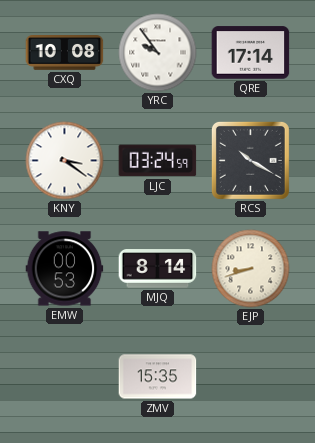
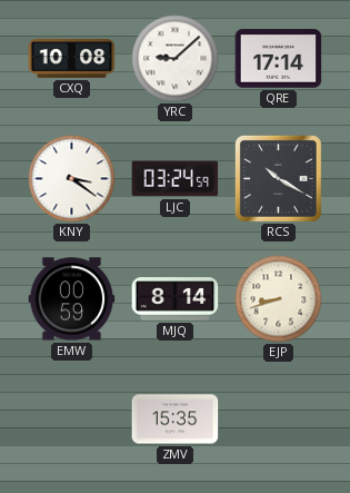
YRC: 9:54 -> 9:08 (176, 59)
EMW: 00:53 -> 00:59 (72, 299)
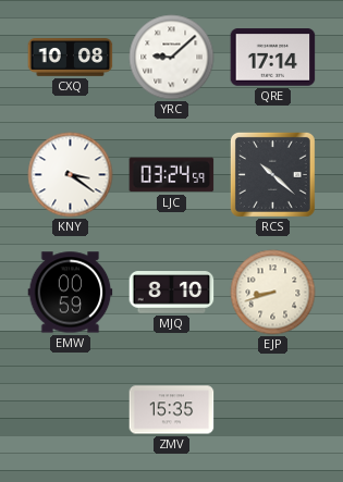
RCS: 10:20 -> 10:22 (272, 174)
MJQ: 8:14 -> 8:10 (172, 293)
